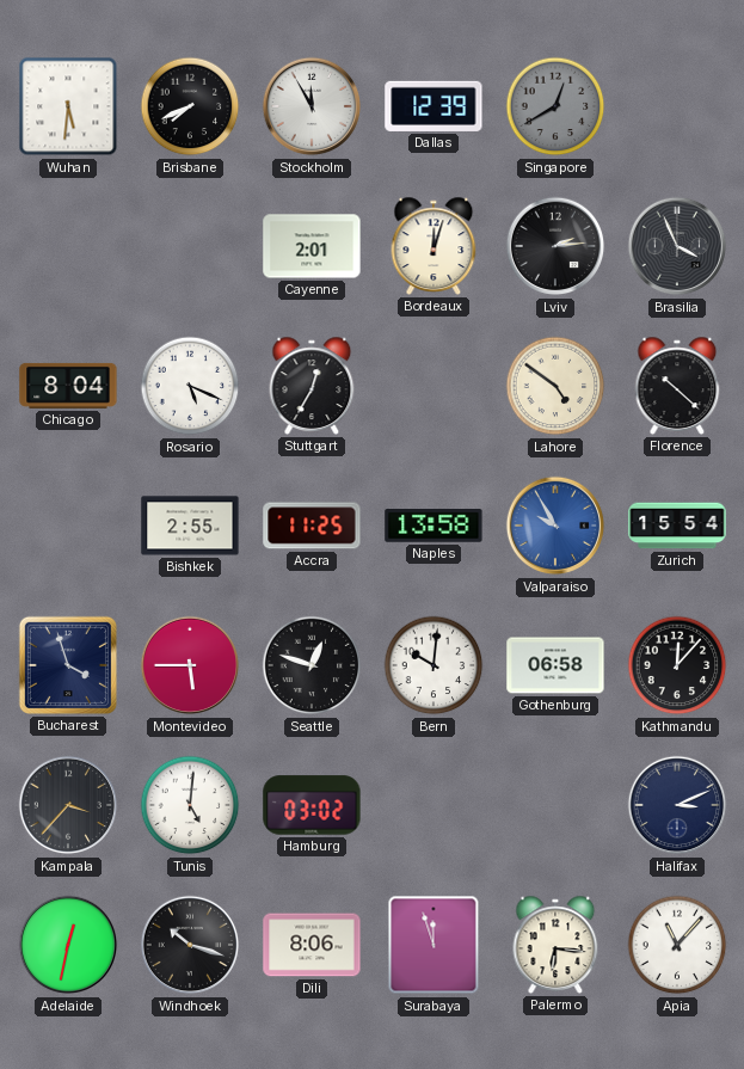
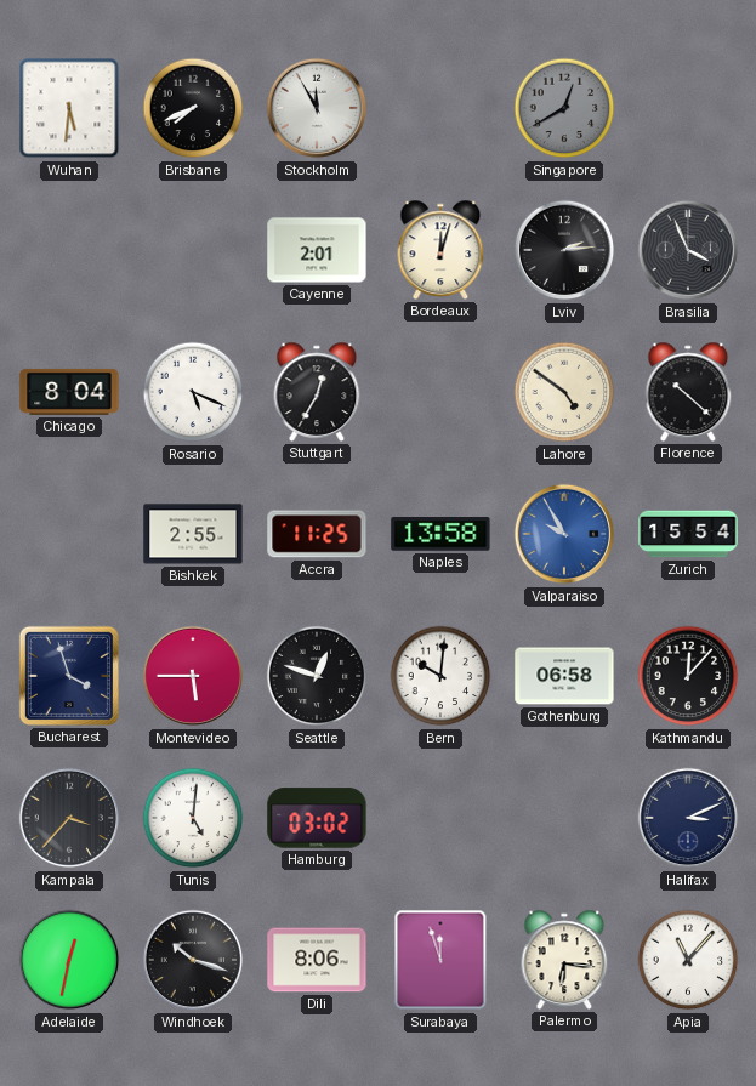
Dallas: 12:39 -> none (434, 106)
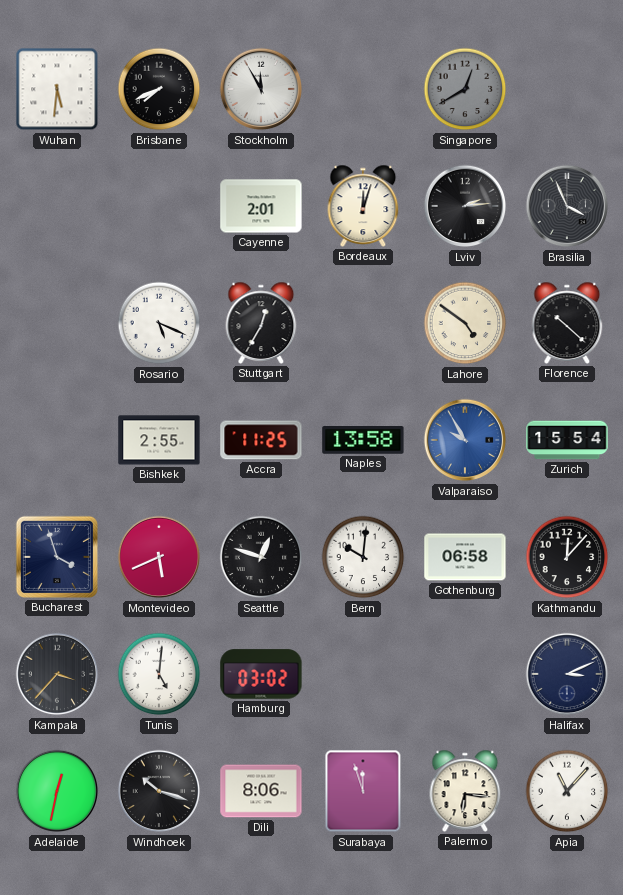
Chicago: 8:04 -> none (69, 392)
Montevideo: 5:45 -> 5:41 (159, 557)
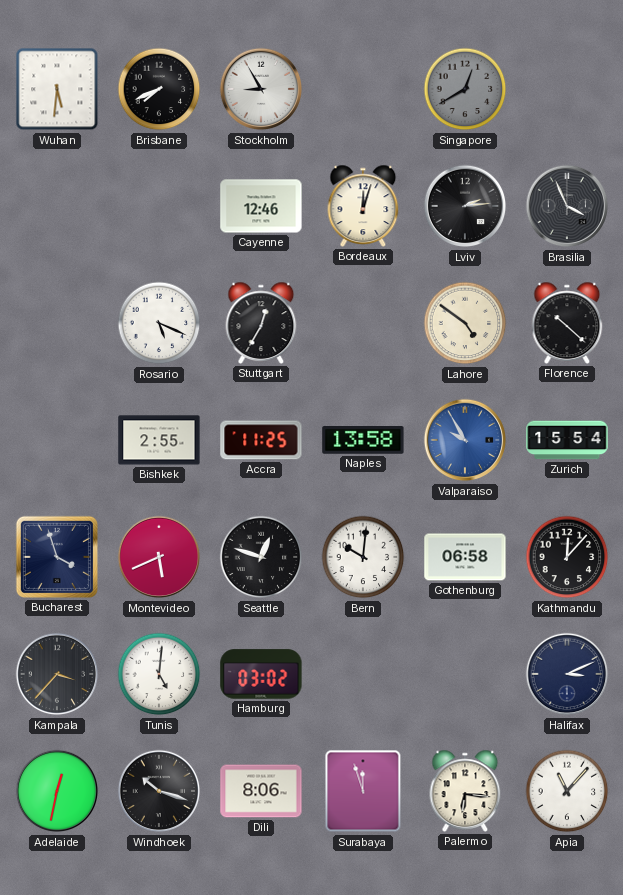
Stockholm: 11:55 -> 8:55 (261, 89)
Cayenne: 2:01 -> 12:46 (261, 206)
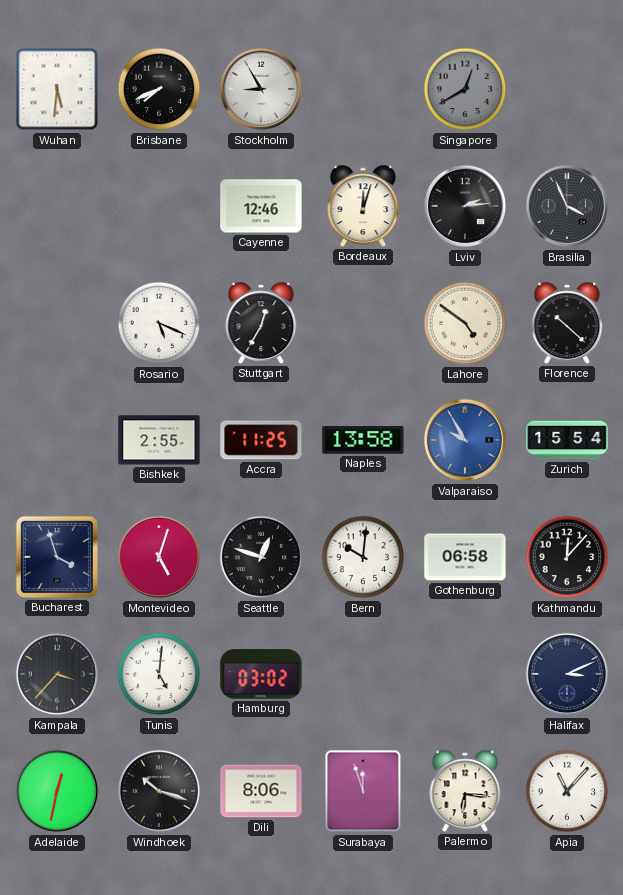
Montevideo: 5:41 -> 5:03 (159, 557)
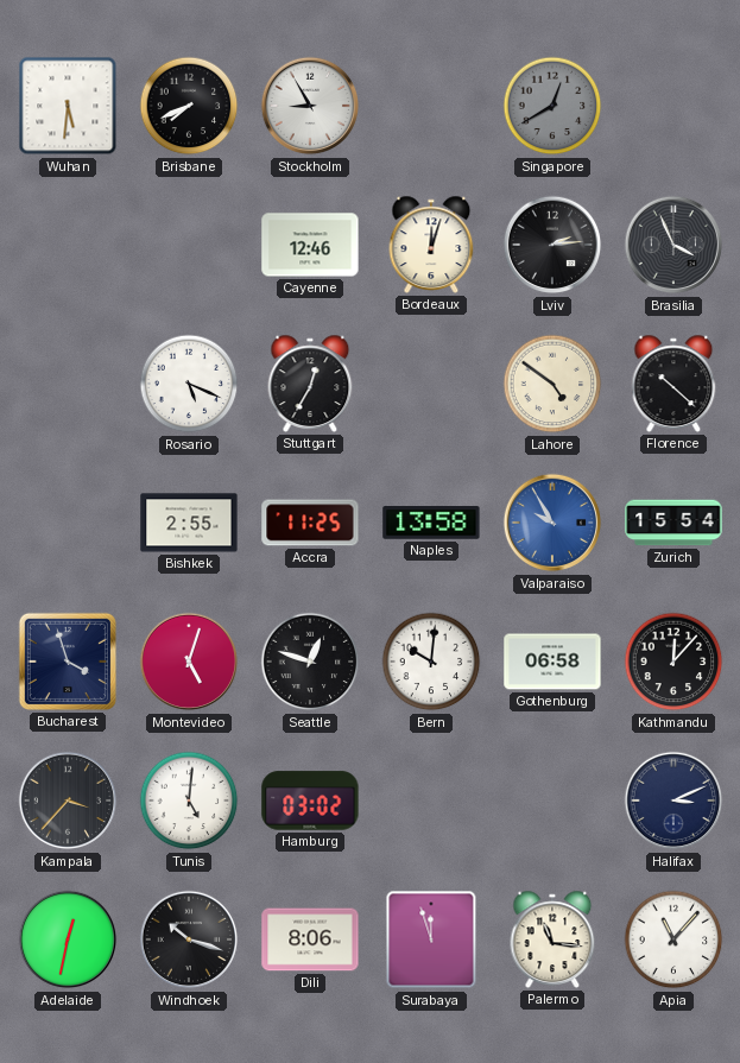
Palermo: 6:16 -> 11:16 (552, 939)
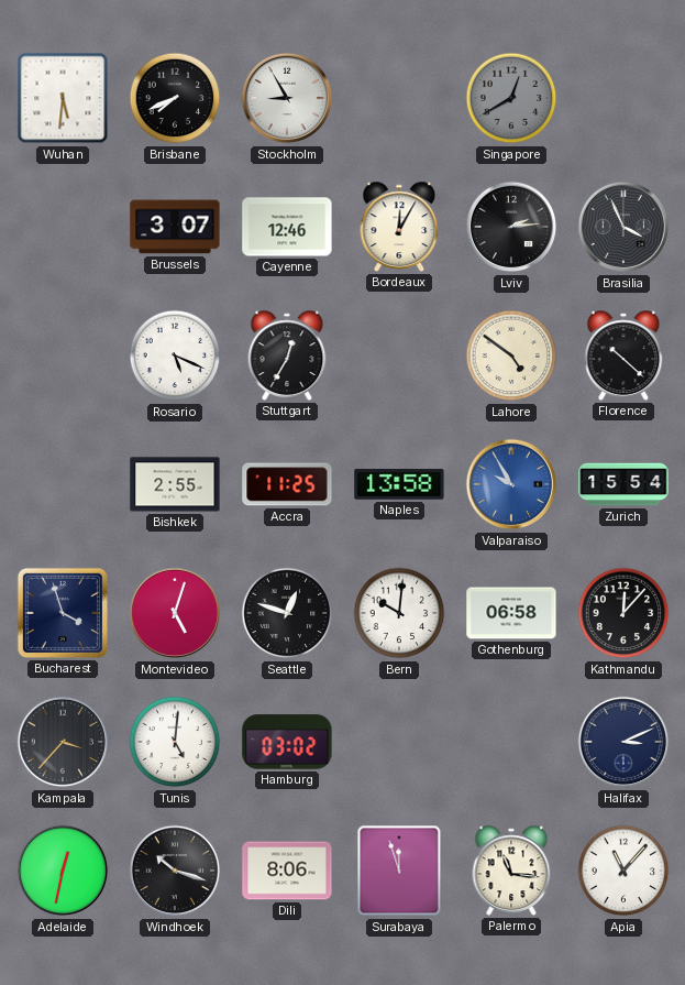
Brussels: none -> 3:07 (175, 227)
Bordeaux: 12:03 -> 12:05 (399, 227)
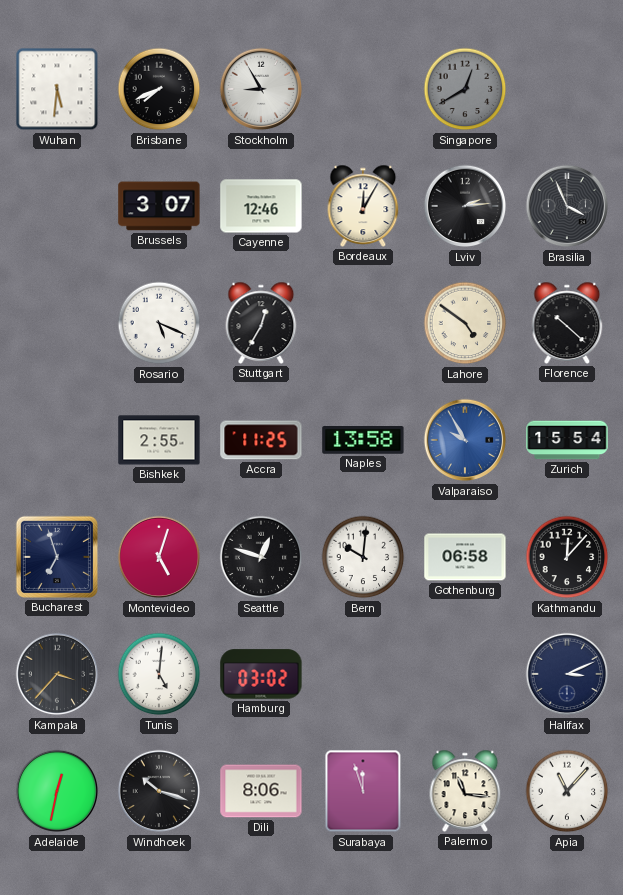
Bucharest: 3:57 -> 6:57 (57, 557)
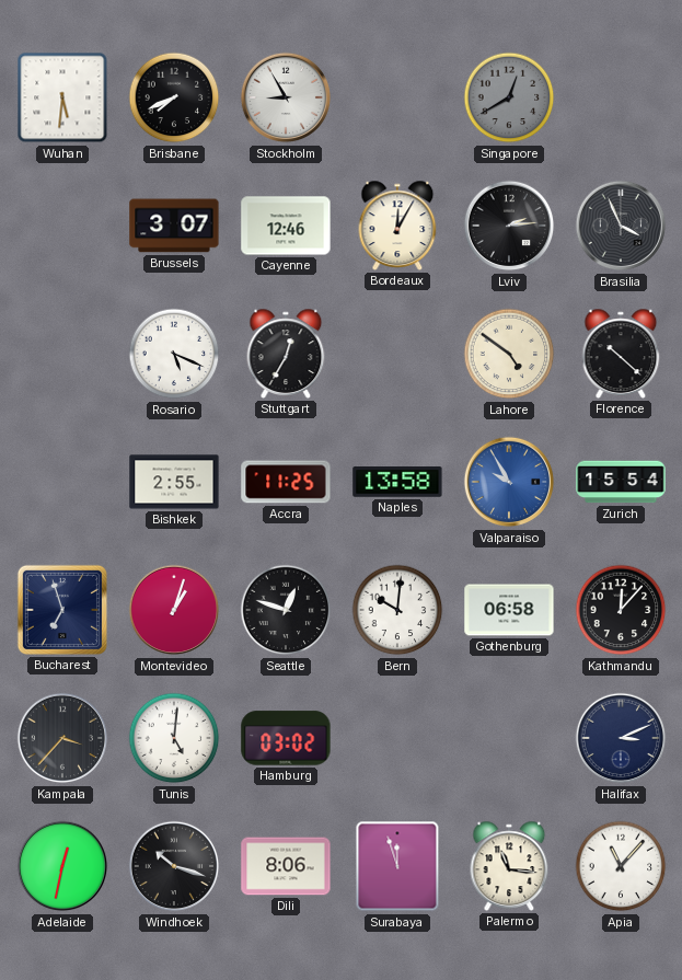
Montevideo: 5:03 -> 1:03 (174, 610)
